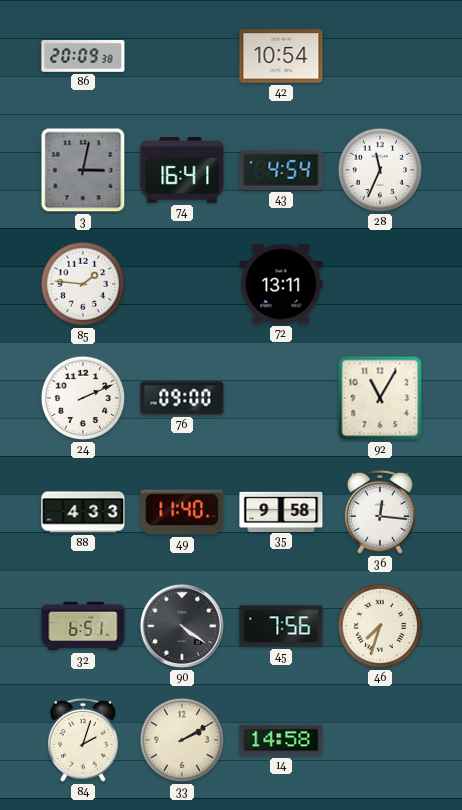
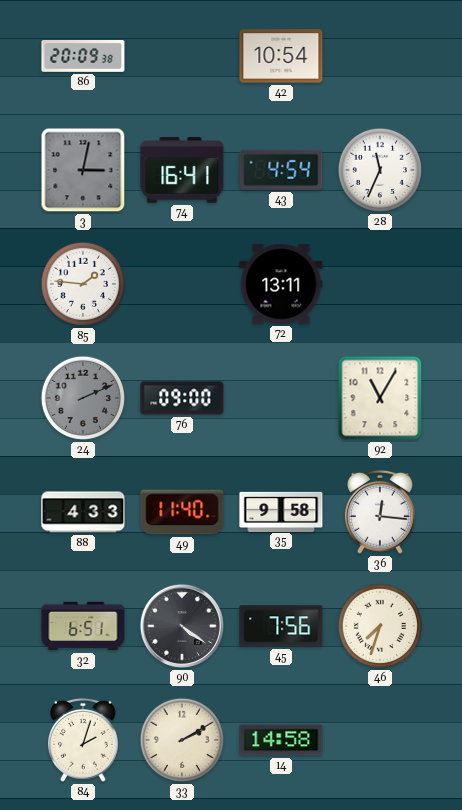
24 dial: white -> grey (83, 398)
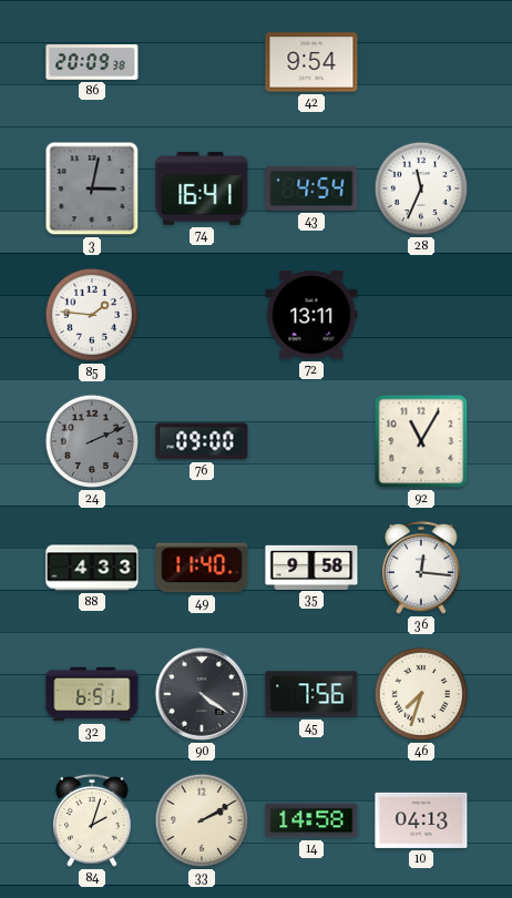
42: 10:54 -> 9:54 (311, 62)
10: none -> 04:13 (421, 820)
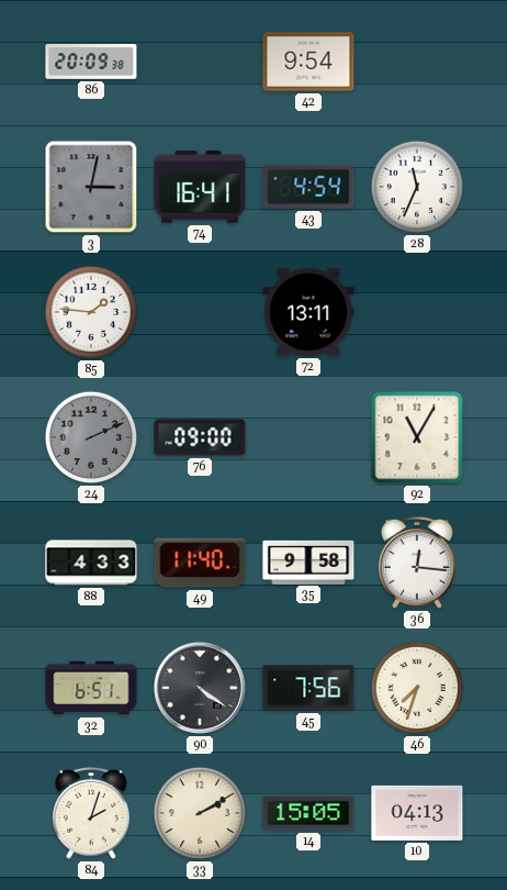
14: 14:58 -> 15:05 (308, 813)
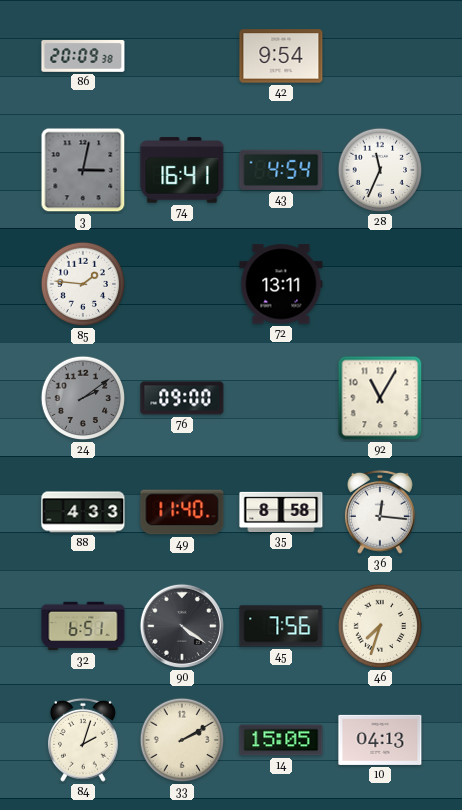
24: 2:11 -> 2:09 (83, 398)
35: 9:58 -> 8:58 (281, 511)
